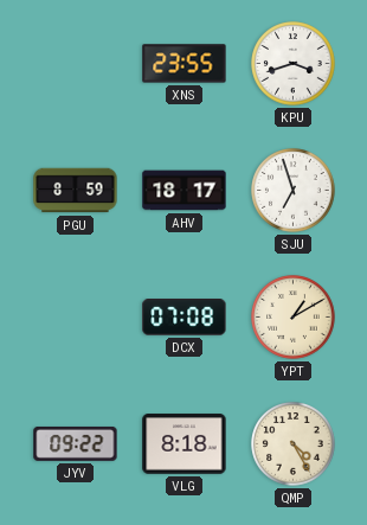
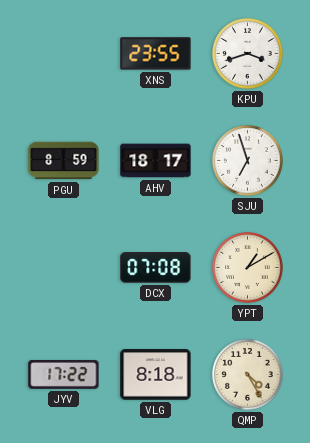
JYV: 09:22 -> 17:22 (64, 375)
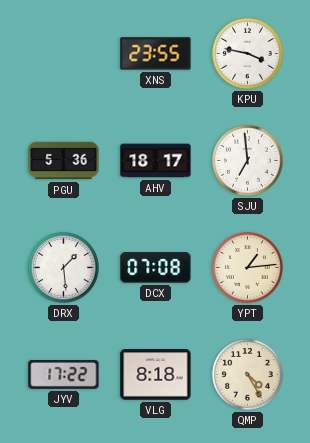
KPU: 3:42 -> 3:47 (248, 54)
PGU: 8:59 -> 5:36 (64, 161)
SJU: 6:57 -> 6:59 (248, 161)
DRX: none -> 1:29 (64, 268)
YPT: 1:10 -> 1:14 (248, 268)
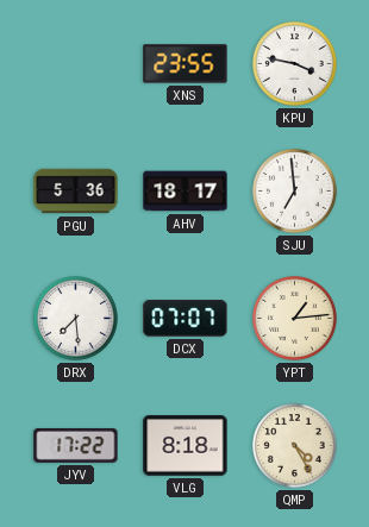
DRX: 1:29 -> 7:29 (76, 319)
DCX: 07:08 -> 07:07 (186, 319)
